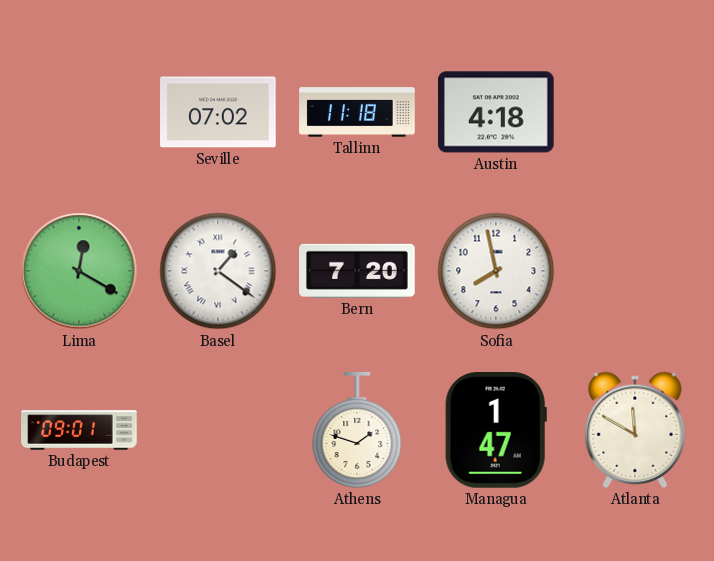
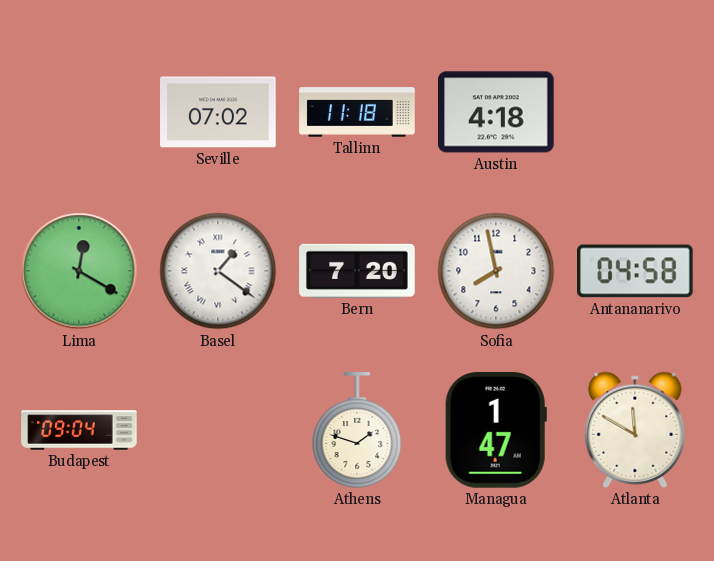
Antananarivo: none -> 04:58 (635, 271)
Budapest: 09:01 -> 09:04 (79, 430)
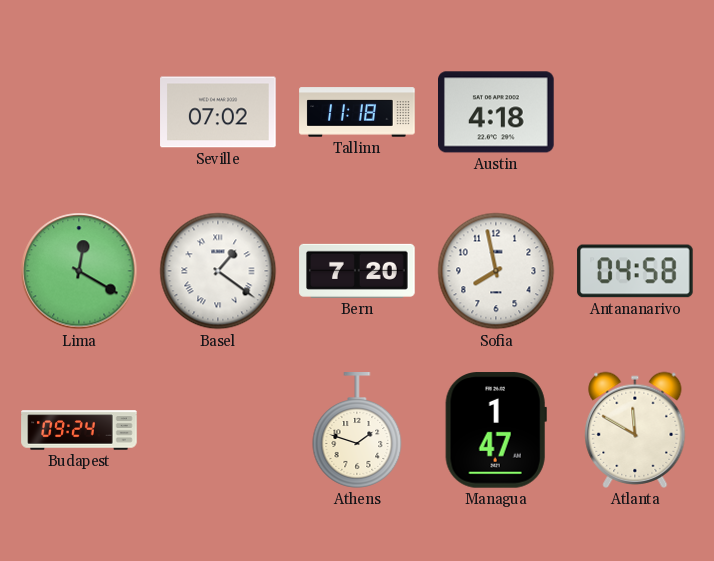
Budapest: 09:04 -> 09:24 (79, 430)
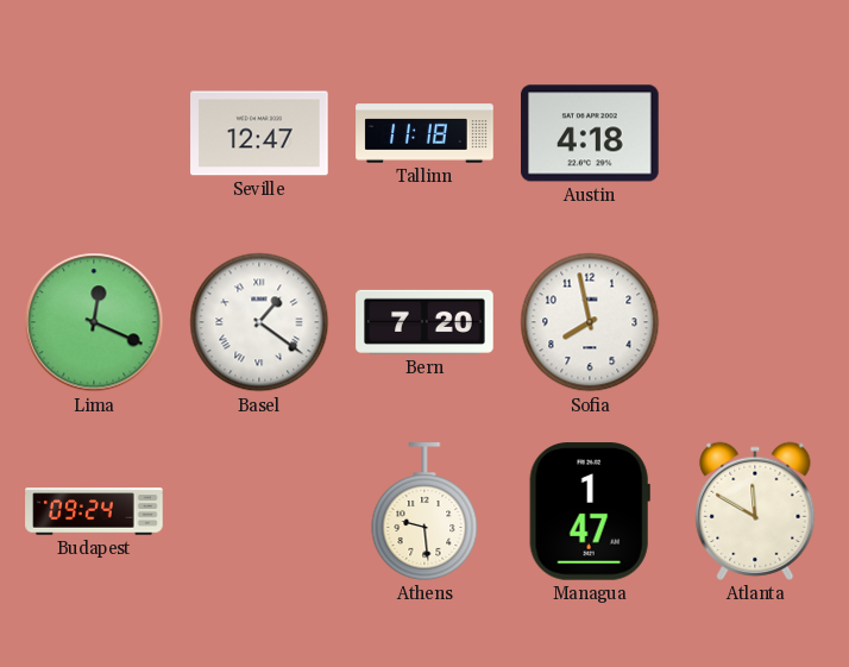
Seville: 07:02 -> 12:47 (259, 133)
Lima: 12:20 -> 12:19 (94, 322)
Antananarivo: 04:58 -> none (635, 271)
Athens: 1:48 -> 9:29 (424, 511)
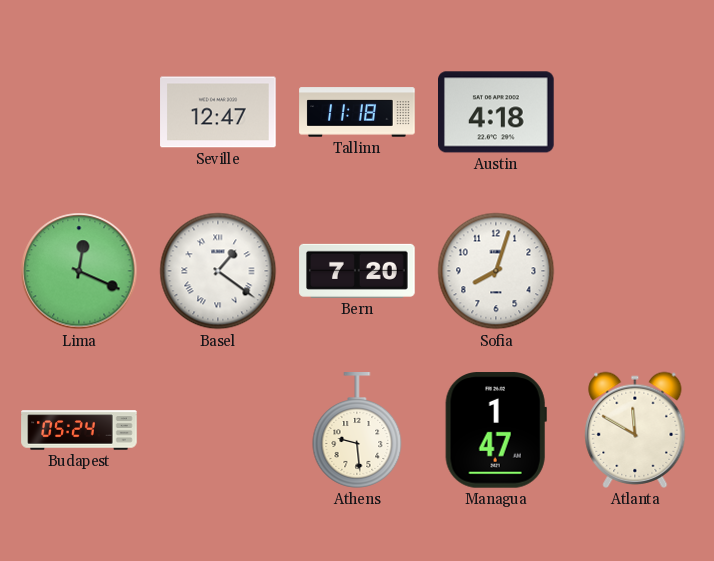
Sofia: 7:58 -> 8:03 (496, 271)
Budapest: 09:24 -> 05:24 (79, 430)
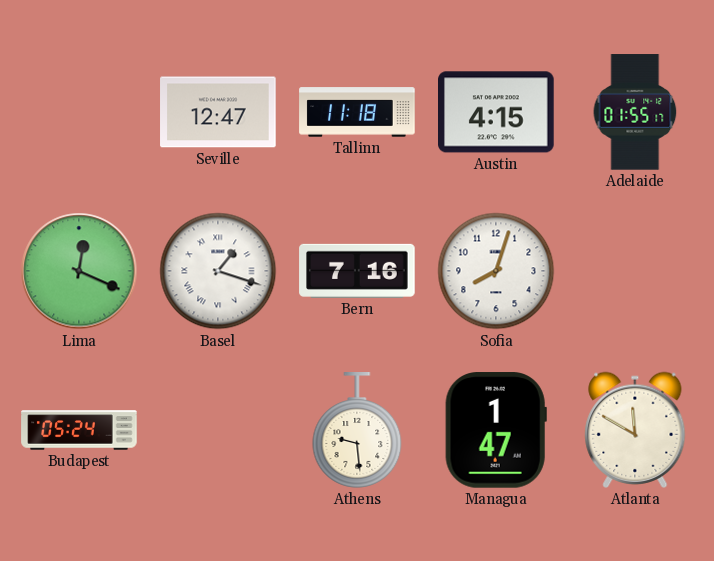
Austin: 4:18 -> 4:15 (497, 112)
Adelaide: none -> 01:55 (635, 112)
Basel: 1:21 -> 1:18 (218, 271)
Bern: 7:20 -> 7:16 (357, 271)
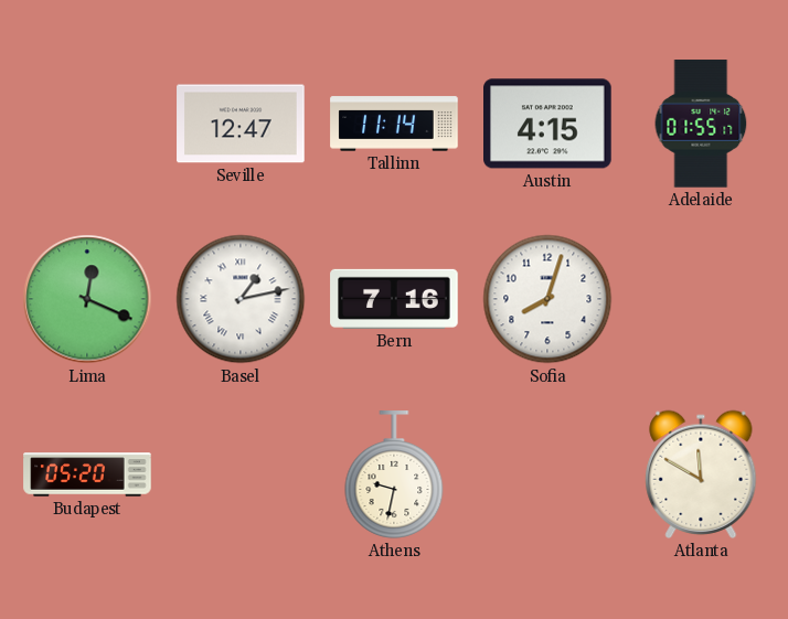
Tallinn: 11:18 -> 11:14 (394, 124)
Basel: 1:18 -> 1:13 (241, 299)
Budapest: 05:24 -> 05:20 (87, 474)
Athens: 9:29 -> 9:32 (394, 474)
Managua: 1:47 -> none (496, 430)
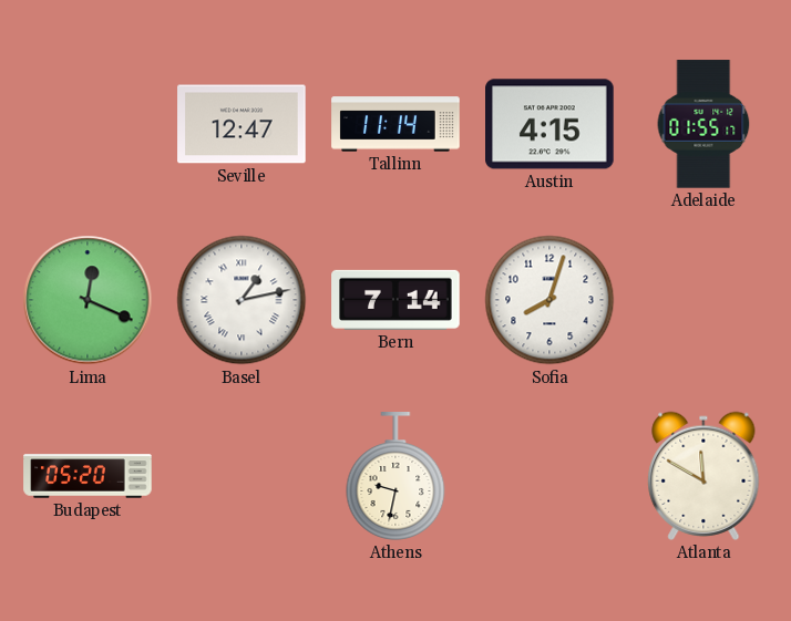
Bern: 7:16 -> 7:14 (395, 300)
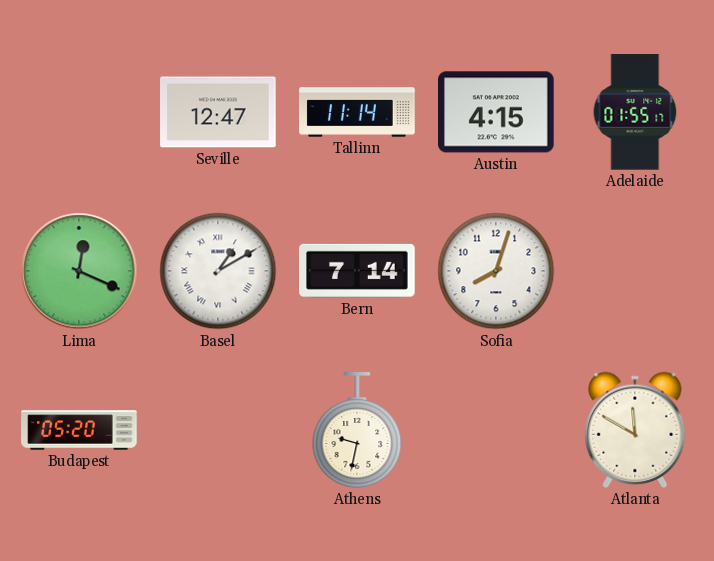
Basel: 1:13 -> 1:10 (218, 271)
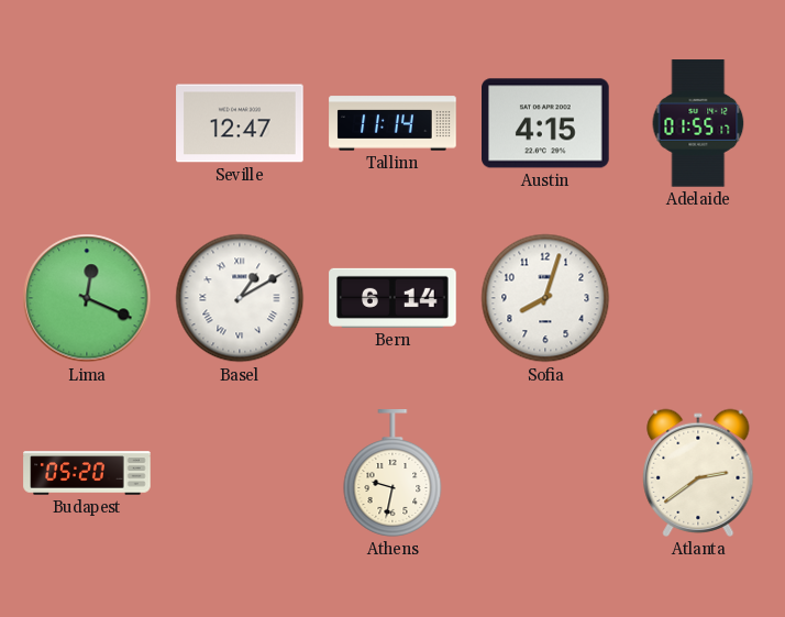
Bern: 7:14 -> 6:14 (393, 298)
Atlanta: 11:50 -> 2:39 (698, 473)
